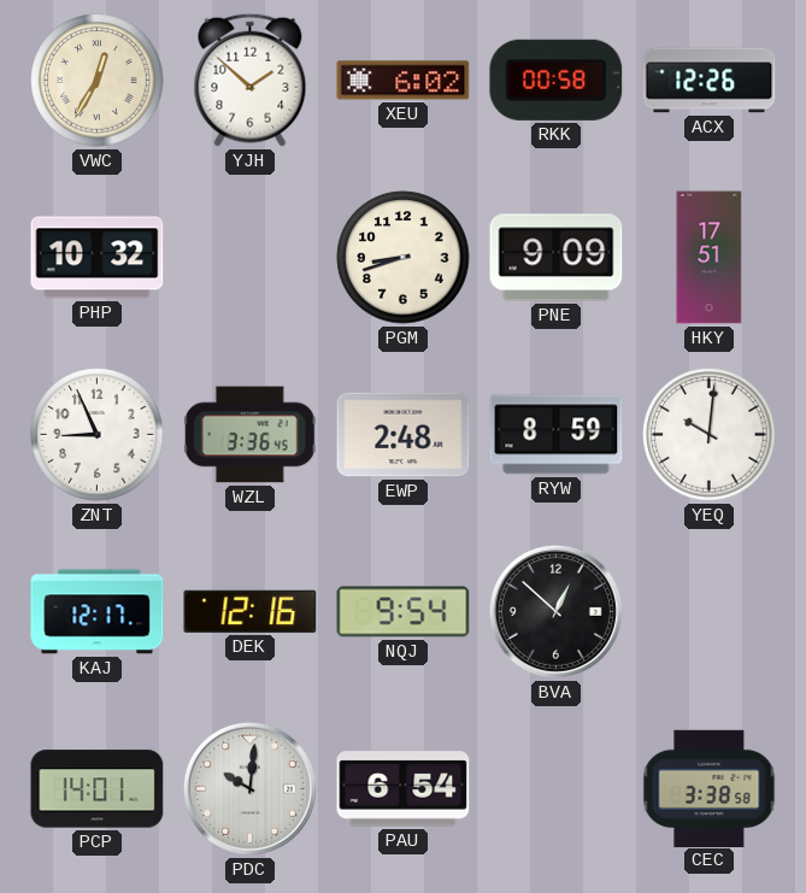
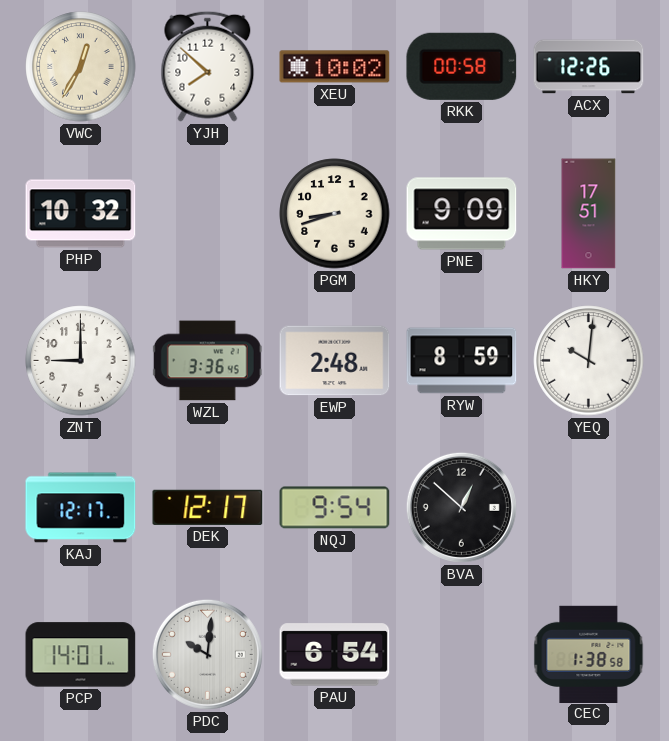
YJH: 1:52 -> 7:52 (208, 66)
XEU: 6:02 -> 10:02 (335, 67)
ZNT: 8:56 -> 9:00 (81, 361)
DEK: 12:16 -> 12:17 (208, 507)
CEC: 3:38 -> 1:38 (589, 654)
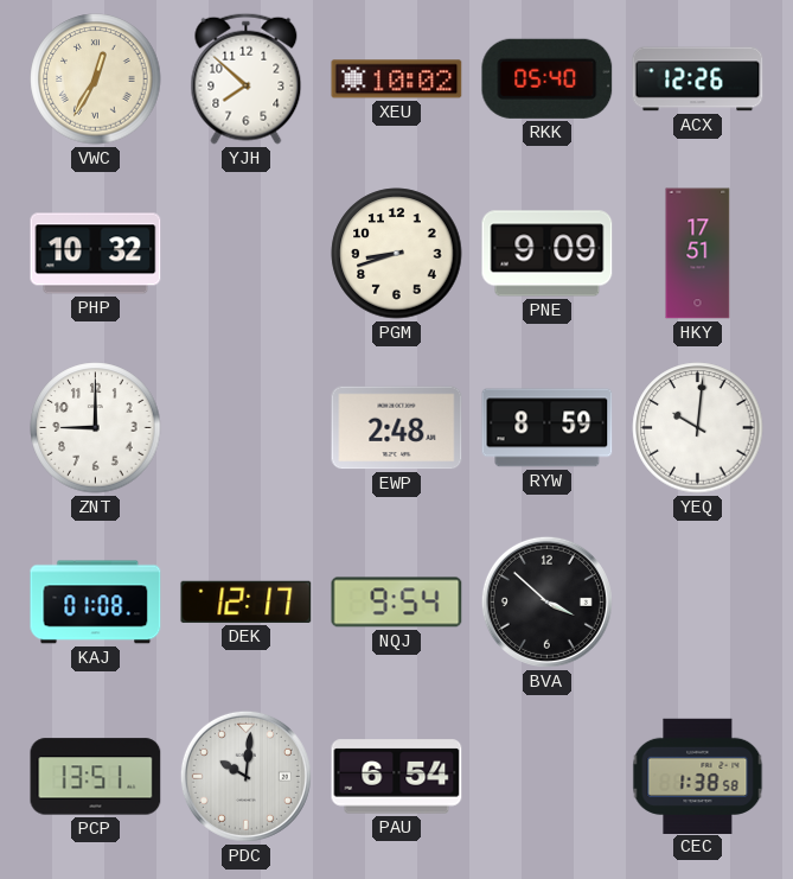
RKK: 00:58 -> 05:40 (548, 78)
WZL: 3:36 -> none (207, 361)
KAJ: 12:17 -> 01:08 (96, 603)
BVA: 12:52 -> 3:52 (546, 601)
PCP: 14:01 -> 13:51 (96, 777)
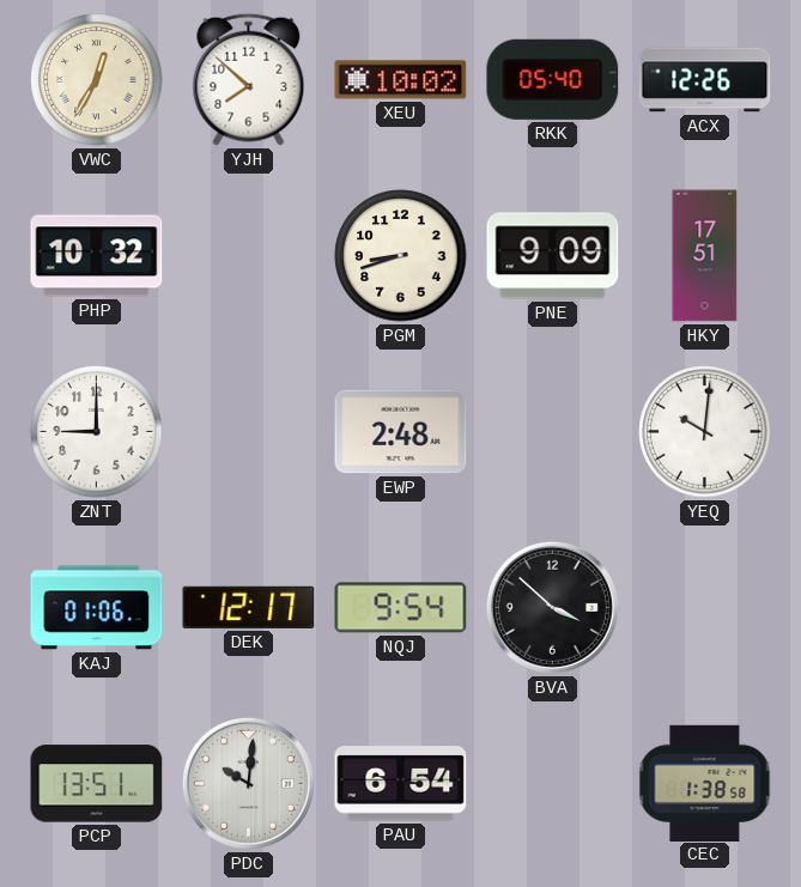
RYW: 8:59 -> none (548, 428)
KAJ: 01:08 -> 01:06 (97, 608)
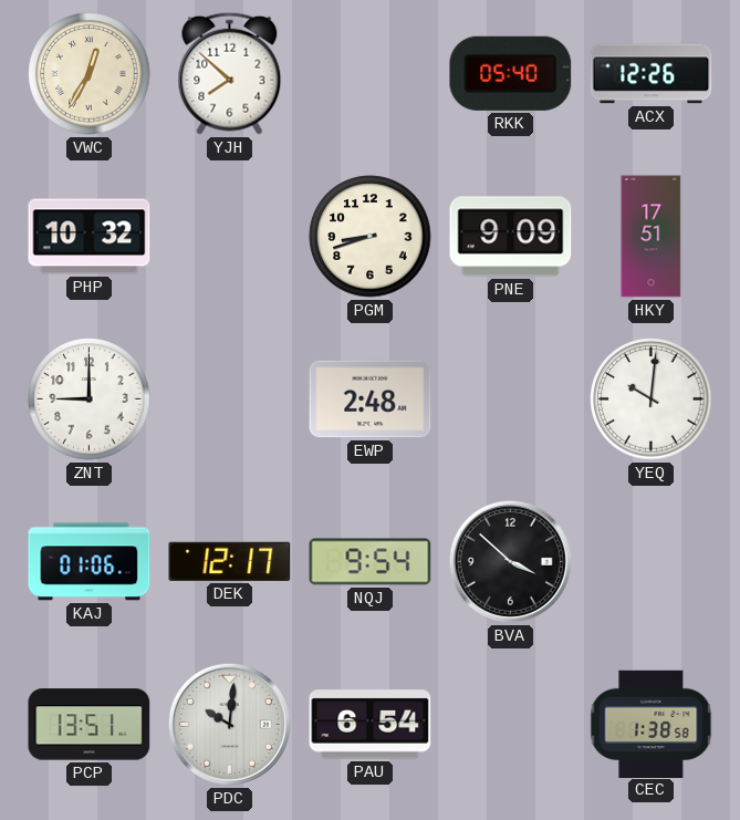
XEU: 10:02 -> none (401, 80)
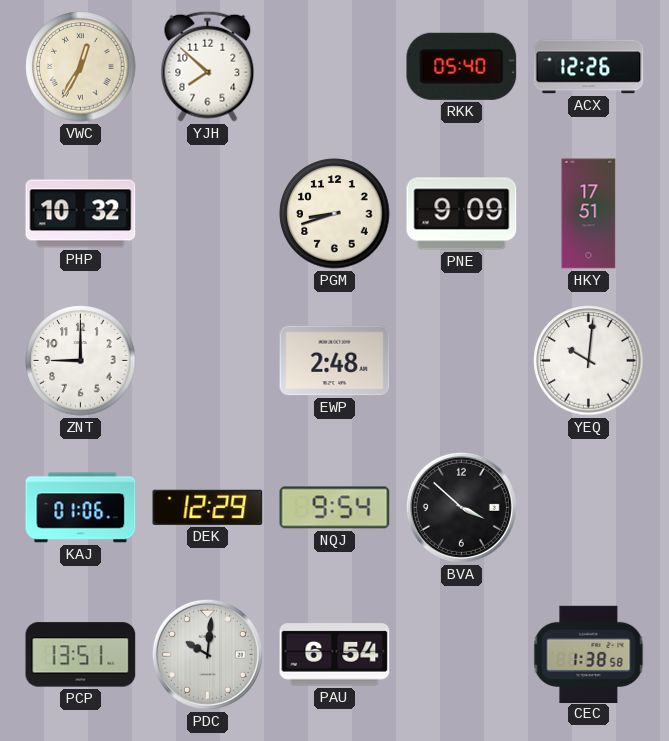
DEK: 12:17 -> 12:29 (208, 507)
